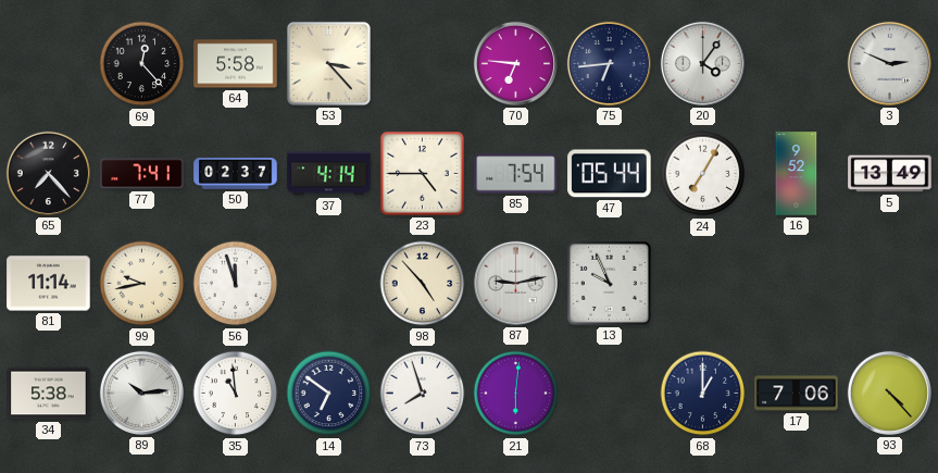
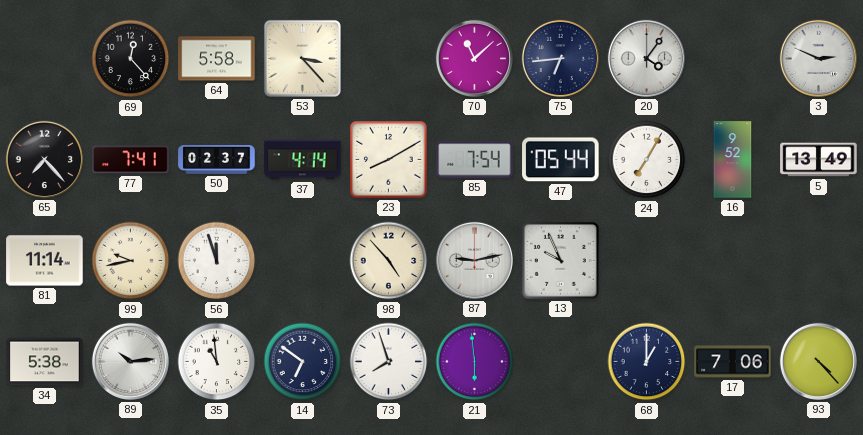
70: 6:46 -> 11:08 (474, 58)
23: 4:45 -> 8:10 (389, 160)
21: 6:01 -> 5:59 (475, 362)
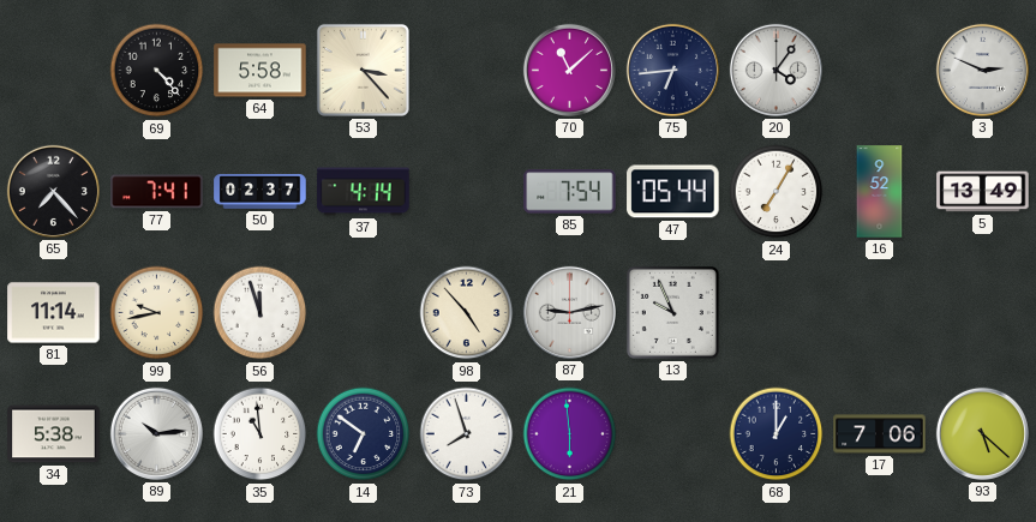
69: 12:23 -> 4:23 (157, 71)
23: 8:10 -> none (389, 160)
93: 4:23 -> 5:22 (982, 433)
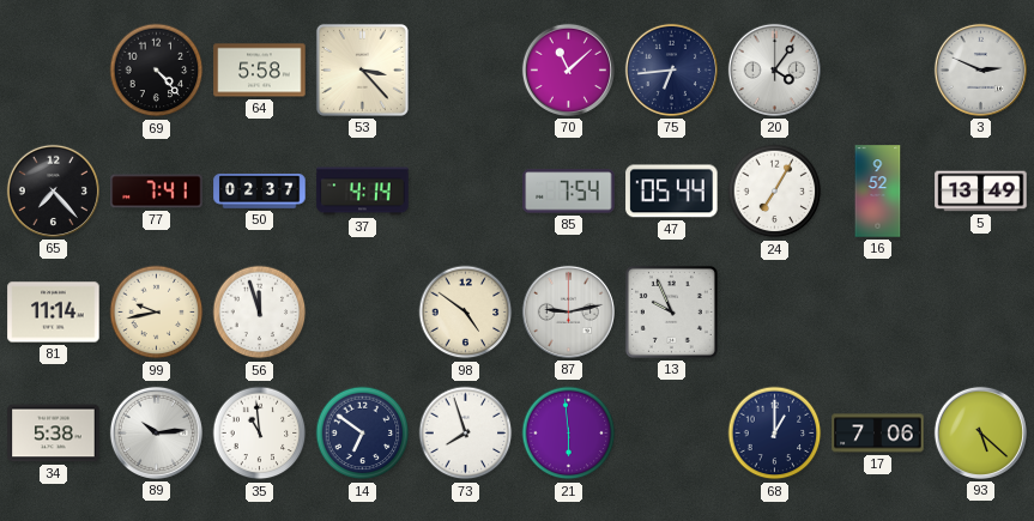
98: 4:53 -> 4:51 (466, 313)
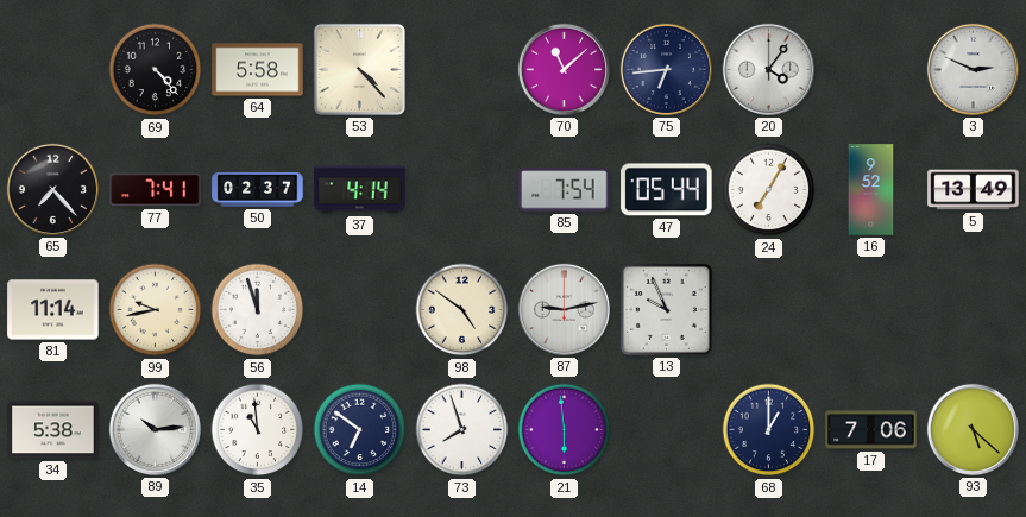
53: 3:23 -> 4:23 (359, 69)
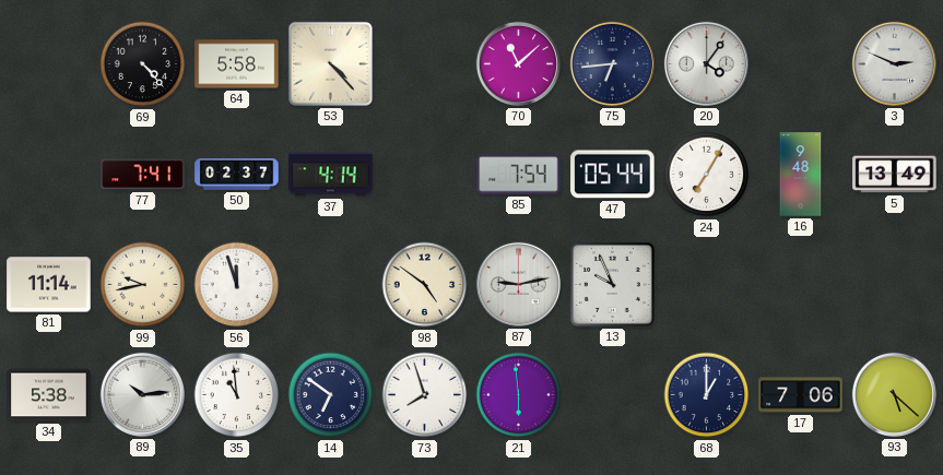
65: 7:23 -> none (52, 189)
16: 9:52 -> 9:48 (801, 175)
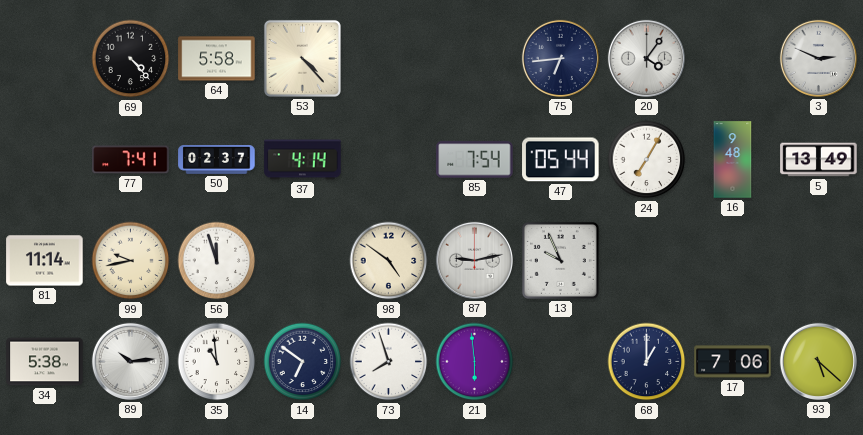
70: 11:08 -> none (518, 63)
